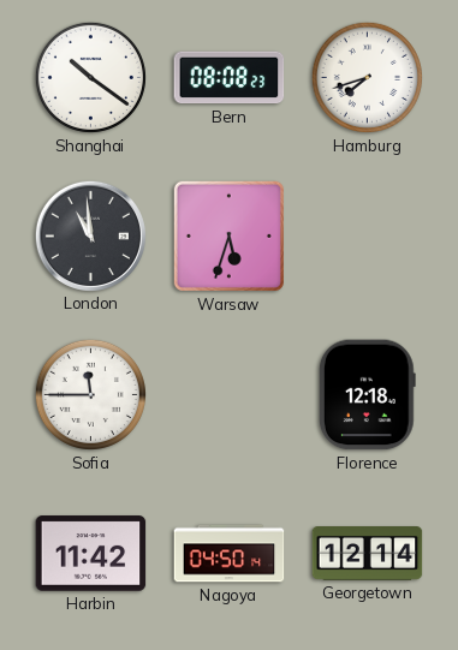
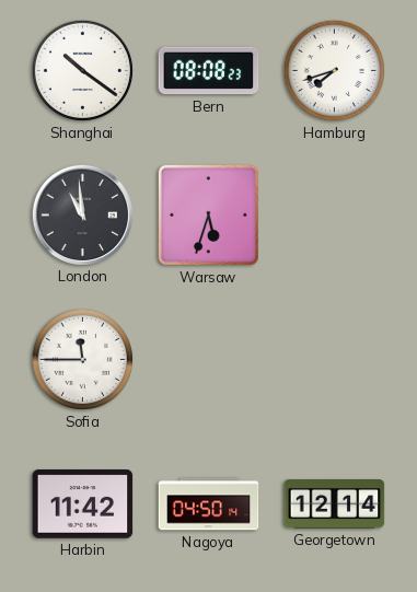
Florence: 12:18 -> none (367, 395)
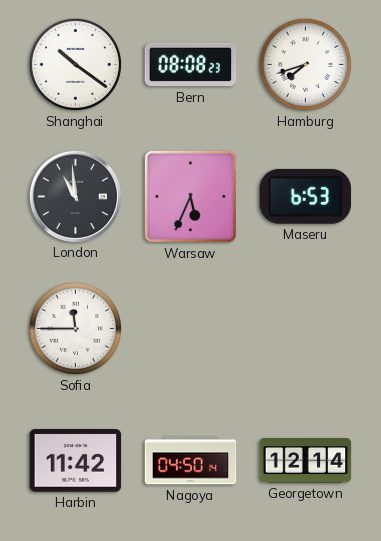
Warsaw: 5:33 -> 5:34 (190, 196)
Maseru: none -> 6:53 (306, 196)
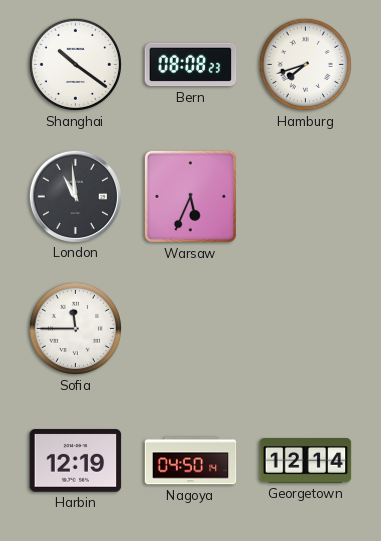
Maseru: 6:53 -> none (306, 196)
Harbin: 11:42 -> 12:19 (76, 461)
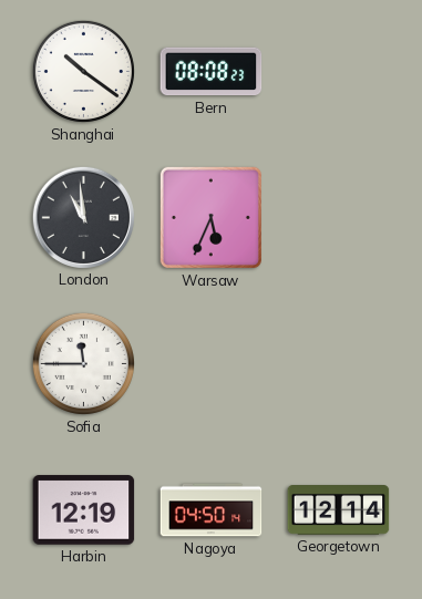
Hamburg: 7:42 -> none (305, 64)
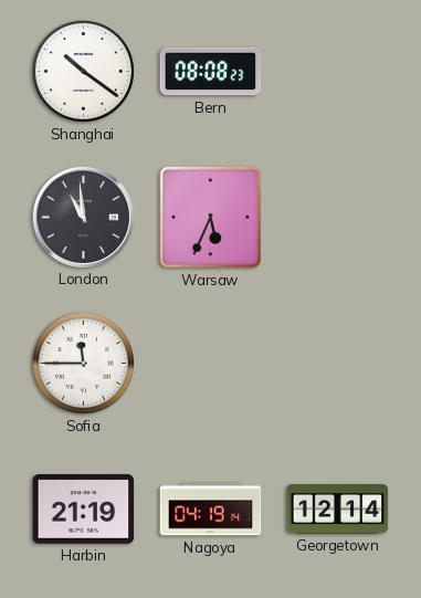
Harbin: 12:19 -> 21:19 (84, 510)
Nagoya: 04:50 -> 04:19 (211, 510)
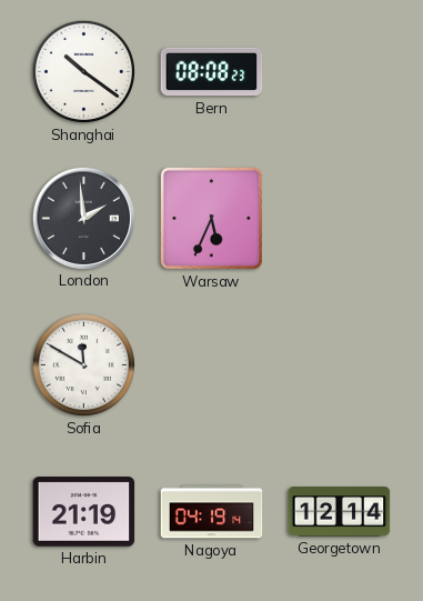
London: 10:59 -> 1:59 (83, 218)
Sofia: 11:45 -> 11:50 (83, 364)
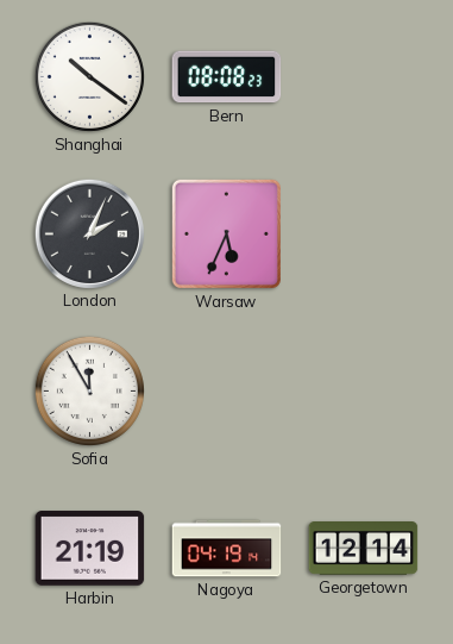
London: 1:59 -> 2:04 (89, 233)
Sofia: 11:50 -> 11:55 (89, 390)
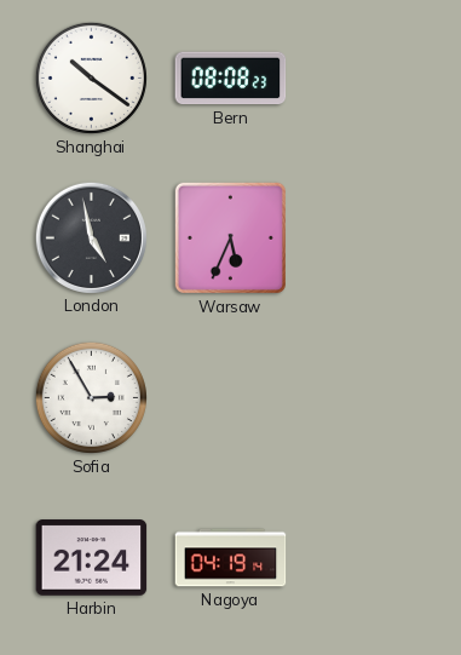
London: 2:04 -> 4:58 (91, 237)
Sofia: 11:55 -> 2:55 (91, 397)
Harbin: 21:19 -> 21:24 (92, 558)
Georgetown: 12:14 -> none (364, 549)
